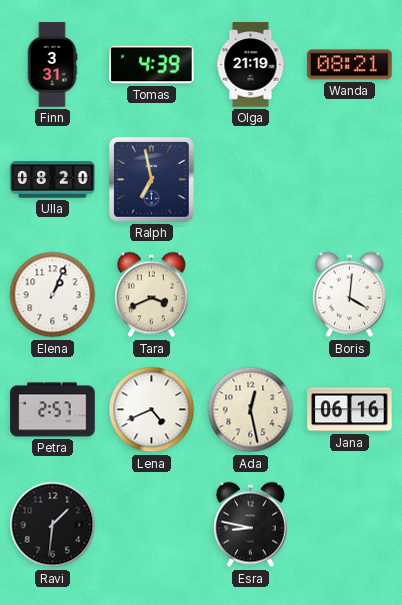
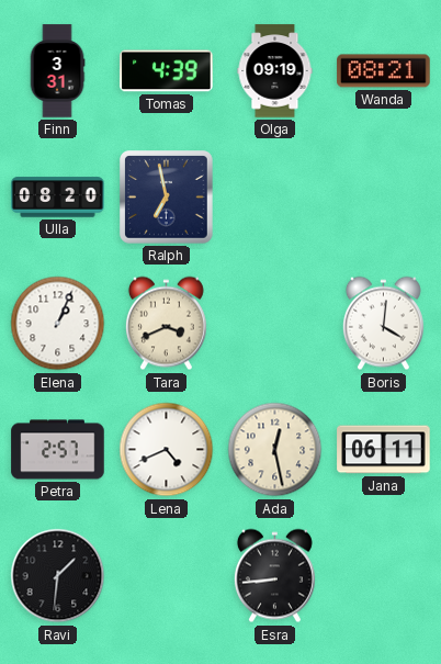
Olga: 21:19 -> 09:19 (275, 71)
Jana: 06:16 -> 06:11 (384, 450)
Esra: 8:47 -> 8:44 (274, 576)
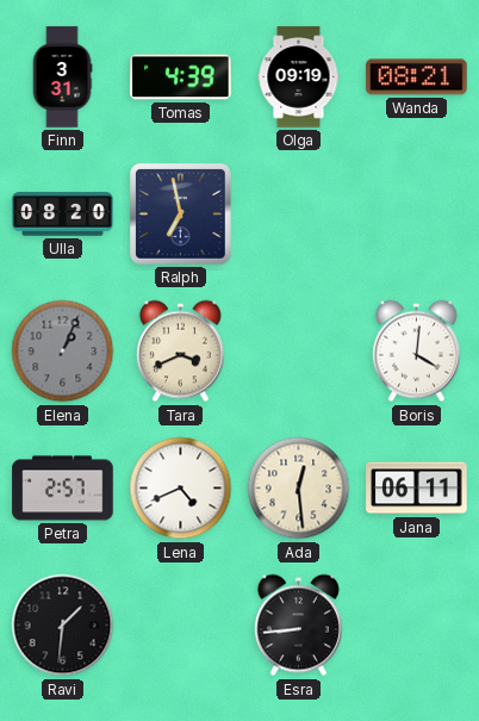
Elena dial: white -> grey (63, 352)
Ada: 12:28 -> 12:29 (299, 489)
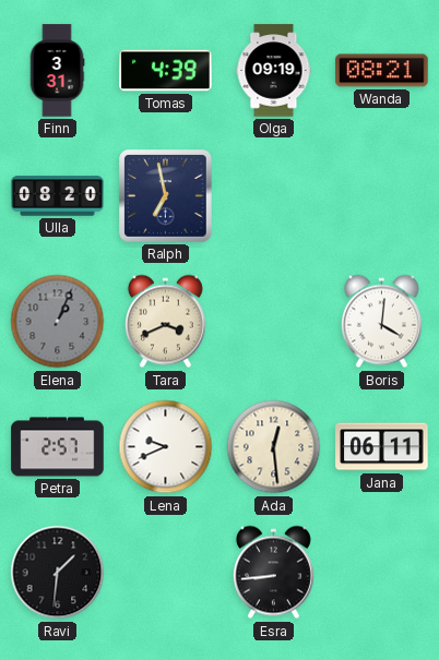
Lena: 4:41 -> 9:41 (166, 447)
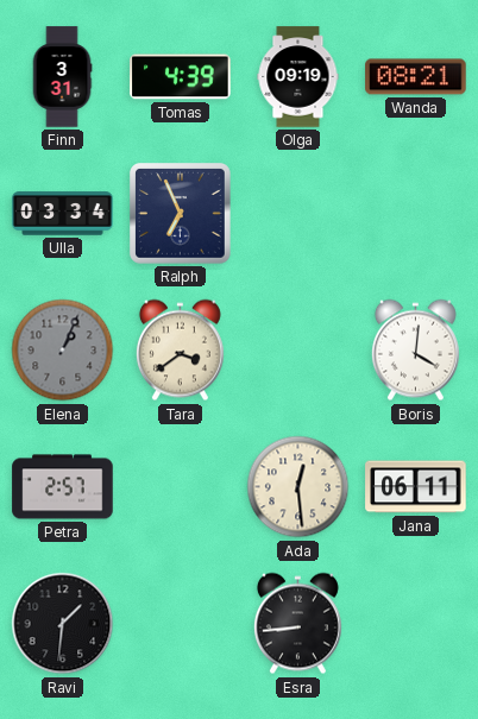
Ulla: 08:20 -> 03:34 (63, 214)
Ralph: 6:58 -> 6:56 (181, 214)
Tara: 3:41 -> 3:39 (180, 351)
Lena: 9:41 -> none (166, 447)
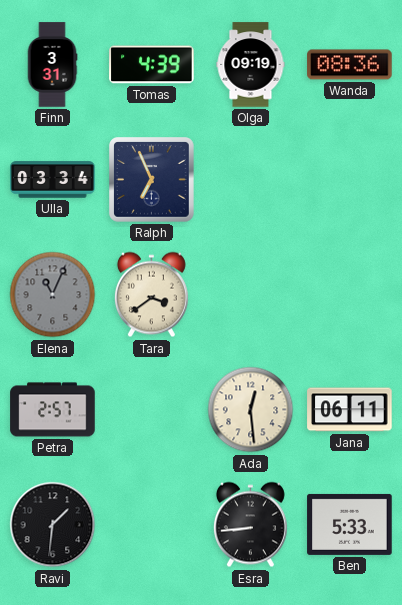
Wanda: 08:21 -> 08:36 (350, 65)
Elena: 1:04 -> 11:04 (53, 295)
Boris: 4:01 -> none (415, 351)
Ben: none -> 5:33 (350, 524)
